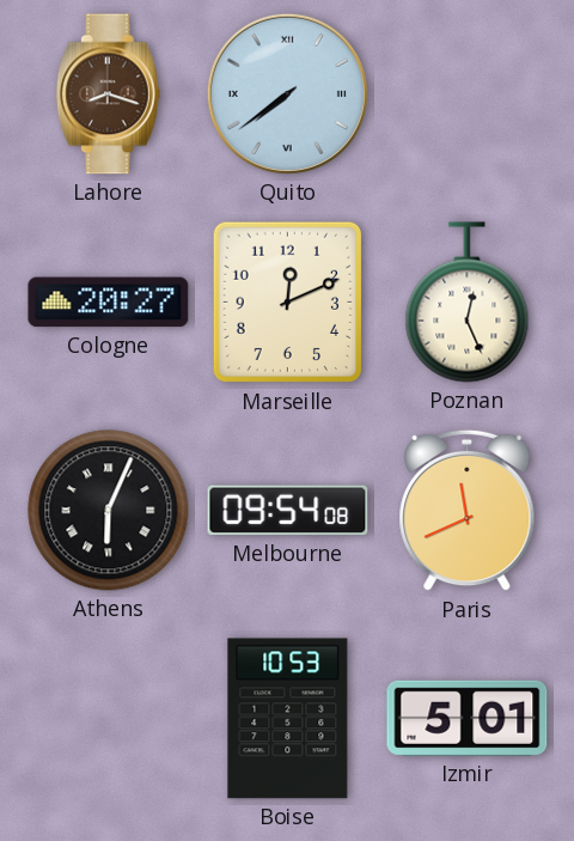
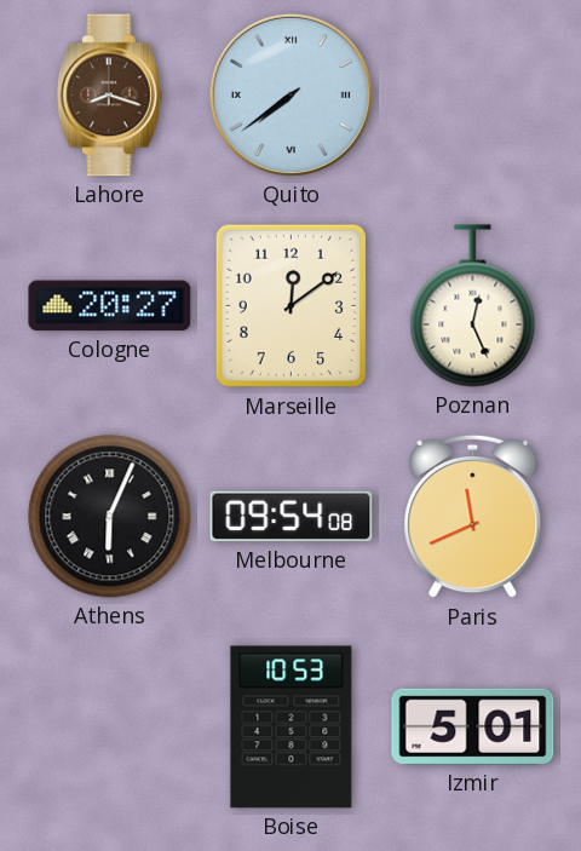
Marseille: 12:11 -> 12:09 (290, 306)
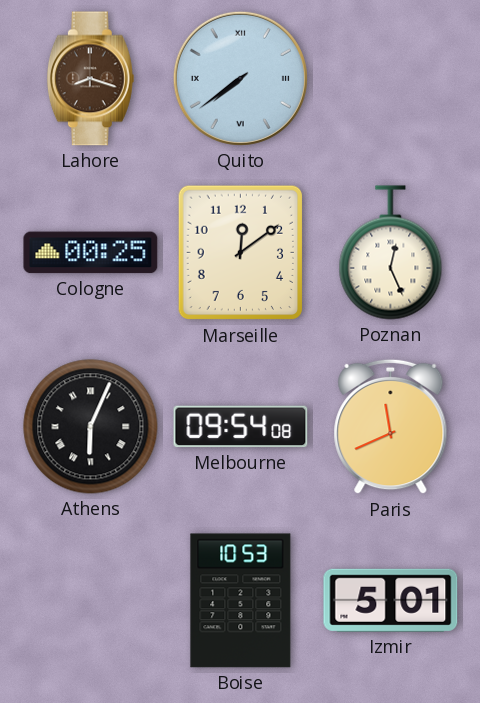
Cologne: 20:27 -> 00:25 (91, 253)
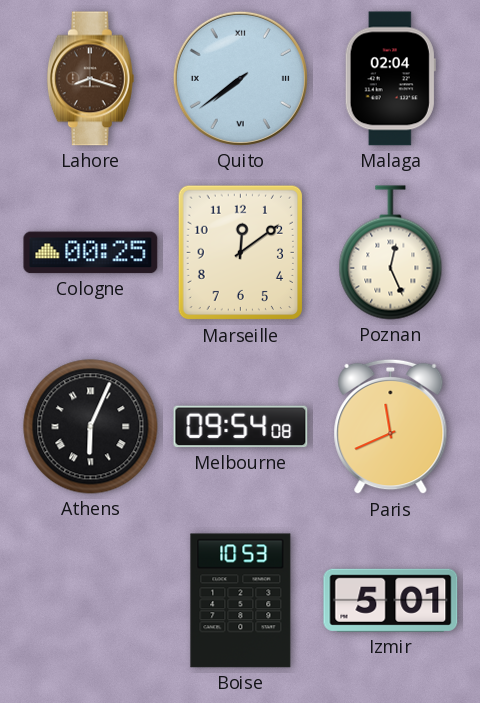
Malaga: none -> 02:04 (390, 79)
